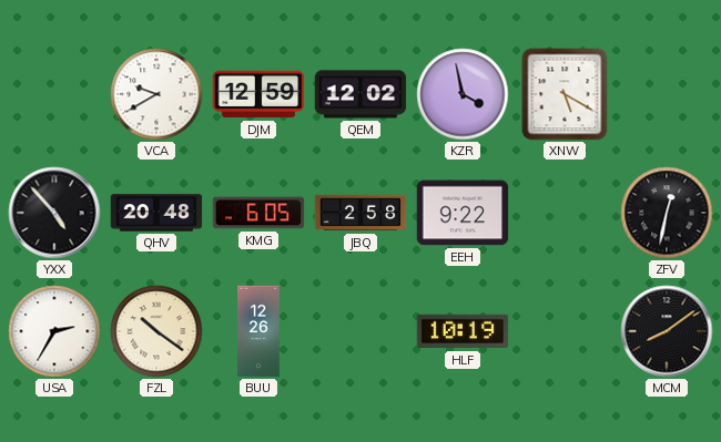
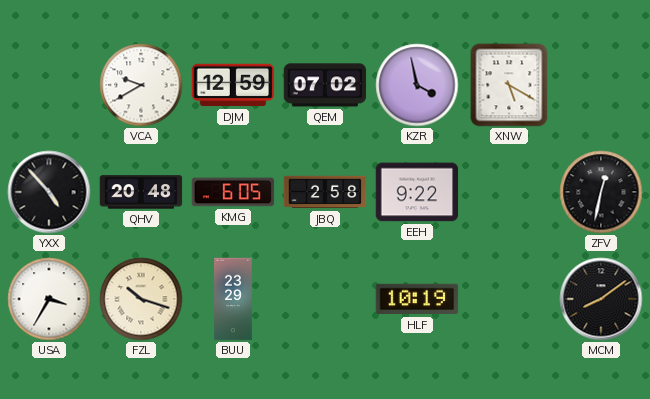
QEM: 12:02 -> 07:02 (325, 85)
USA: 2:35 -> 3:35 (49, 299)
FZL: 10:21 -> 10:18 (141, 299)
BUU: 12:26 -> 23:29 (233, 299)
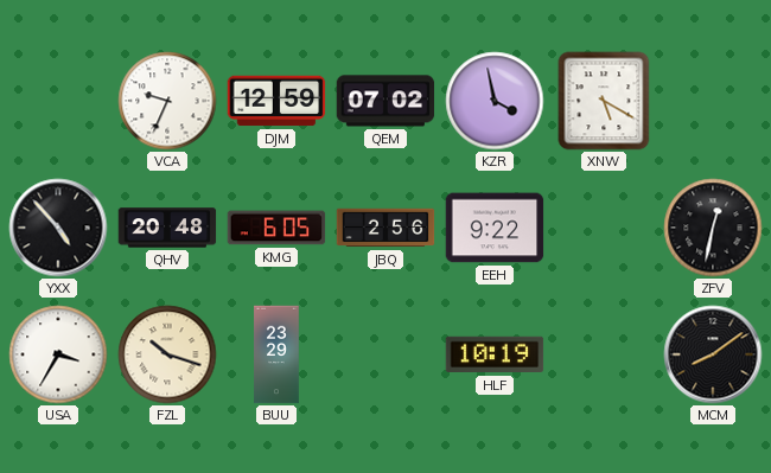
VCA: 9:40 -> 9:34 (167, 101)
JBQ: 2:58 -> 2:56 (385, 228)
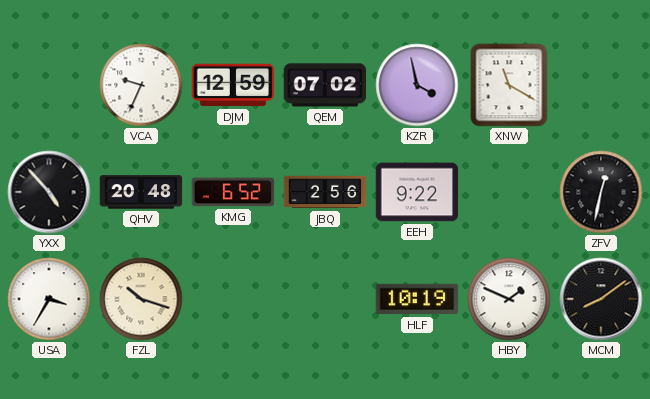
XNW: 5:20 -> 11:20 (509, 85)
KMG: 6:05 -> 6:52 (233, 192)
BUU: 23:29 -> none (276, 354)
HBY: none -> 1:49 (509, 299)
